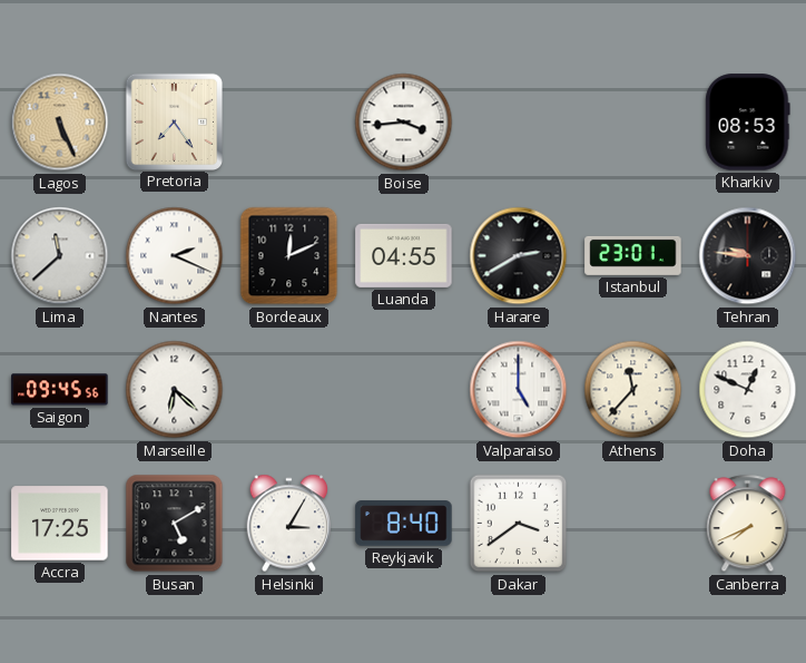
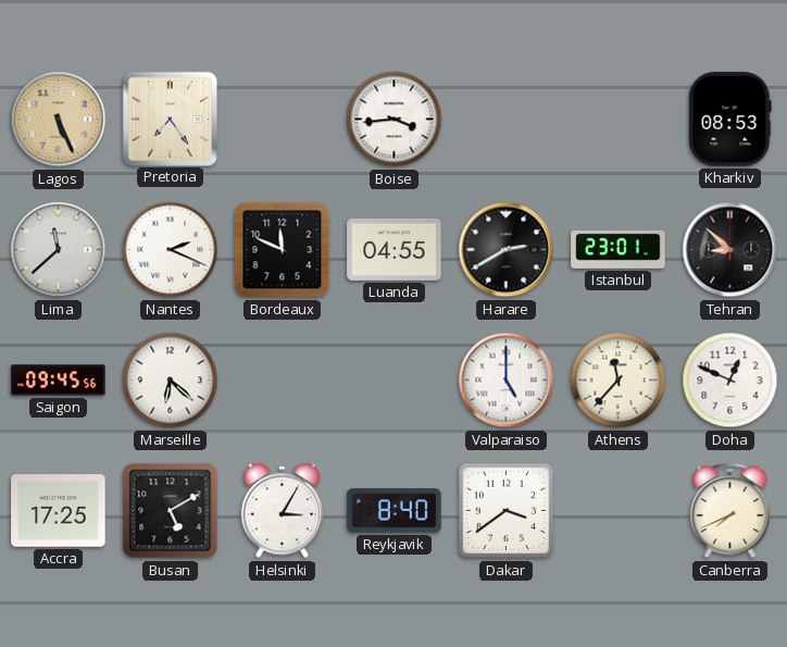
Bordeaux: 12:11 -> 11:49 (283, 250)
Tehran: 9:46 -> 8:52 (730, 250)
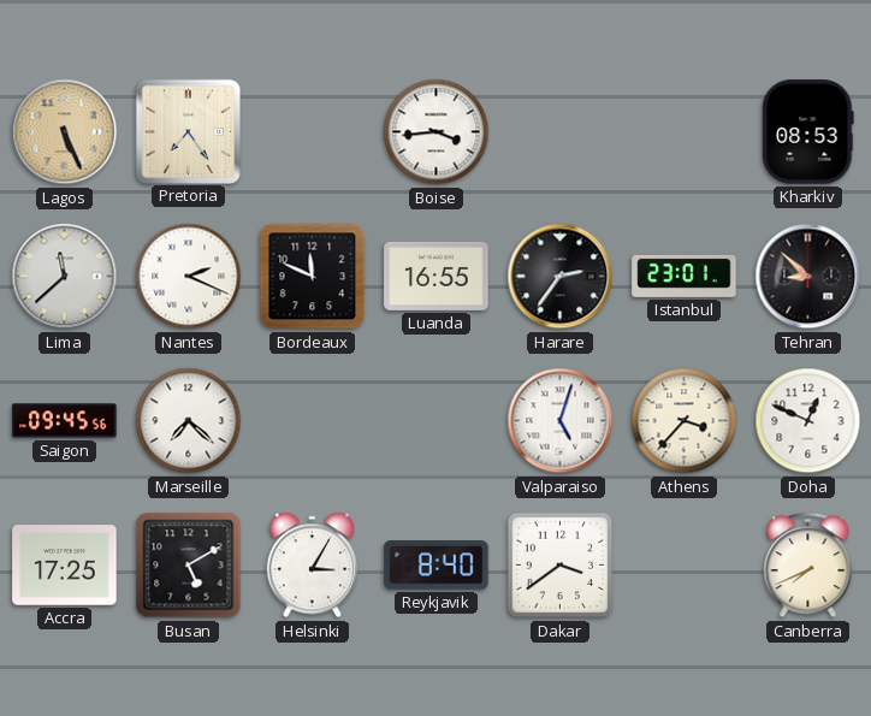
Luanda: 04:55 -> 16:55 (437, 276)
Harare: 2:40 -> 2:36 (561, 277)
Marseille: 6:22 -> 7:22 (189, 421)
Valparaiso: 5:00 -> 5:03 (561, 421)
Athens: 11:37 -> 3:37 (685, 421)
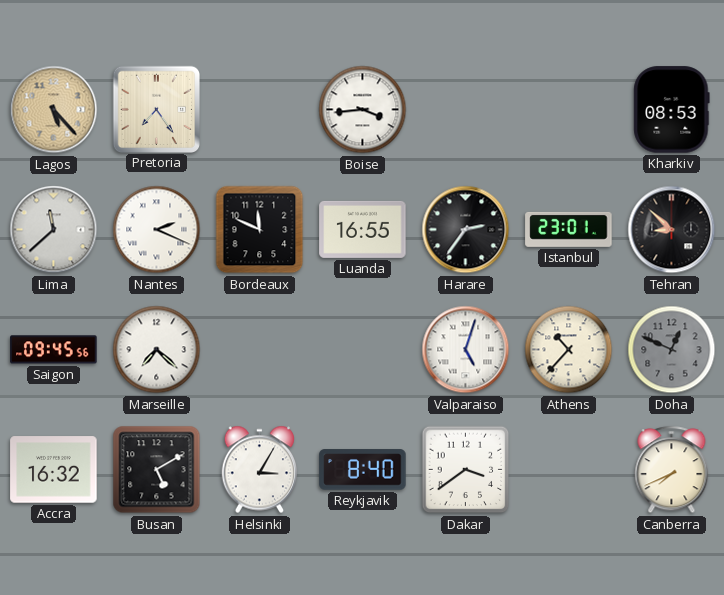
Lagos: 5:26 -> 5:23 (54, 110)
Athens: 3:37 -> 10:37 (569, 350)
Doha dial: white -> grey (672, 350)
Accra: 17:25 -> 16:32 (54, 470)
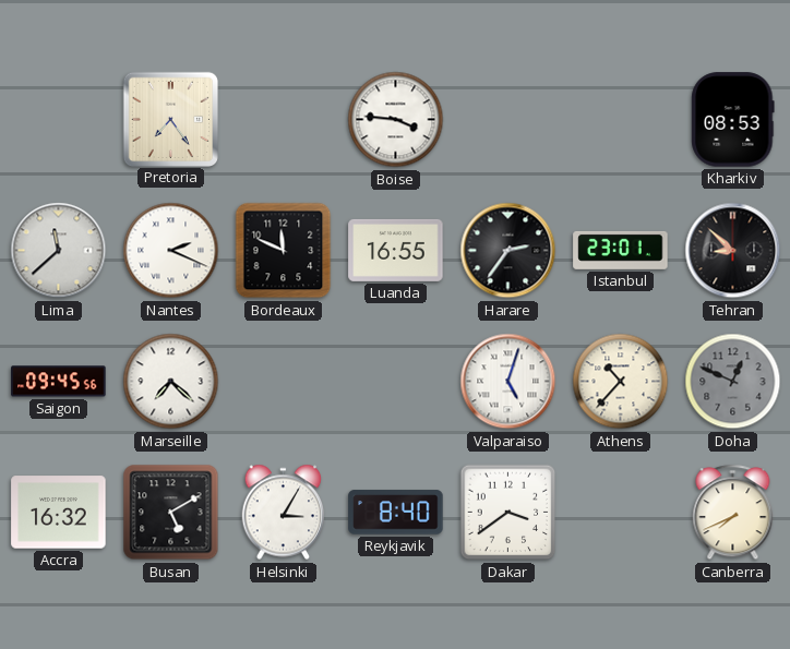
Lagos: 5:23 -> none (54, 110)
Boise: 3:44 -> 3:46 (396, 120)
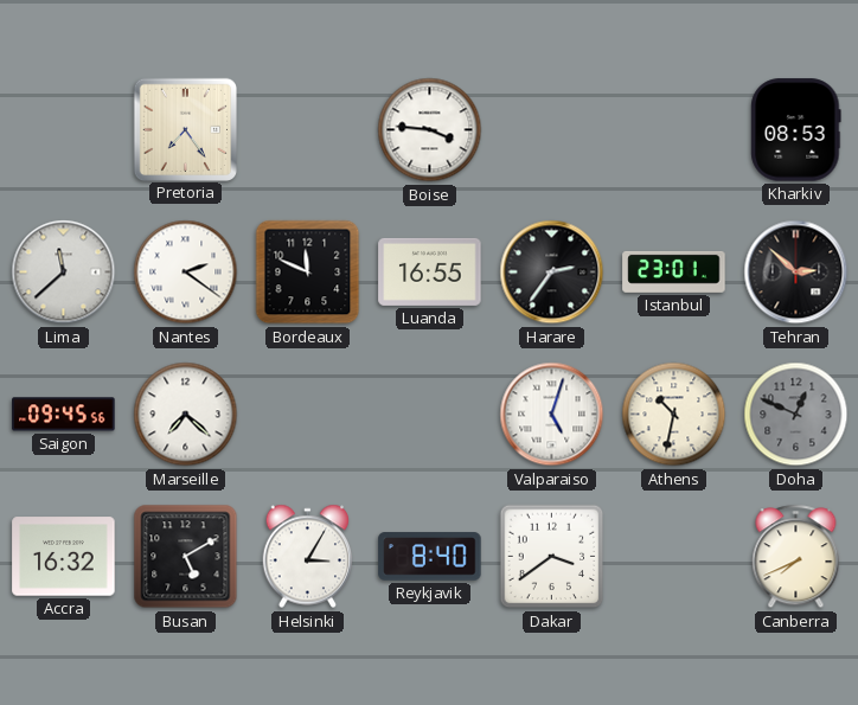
Nantes: 2:19 -> 2:21 (186, 273)
Tehran: 8:52 -> 2:52 (796, 273)
Athens: 10:37 -> 10:32 (674, 415)
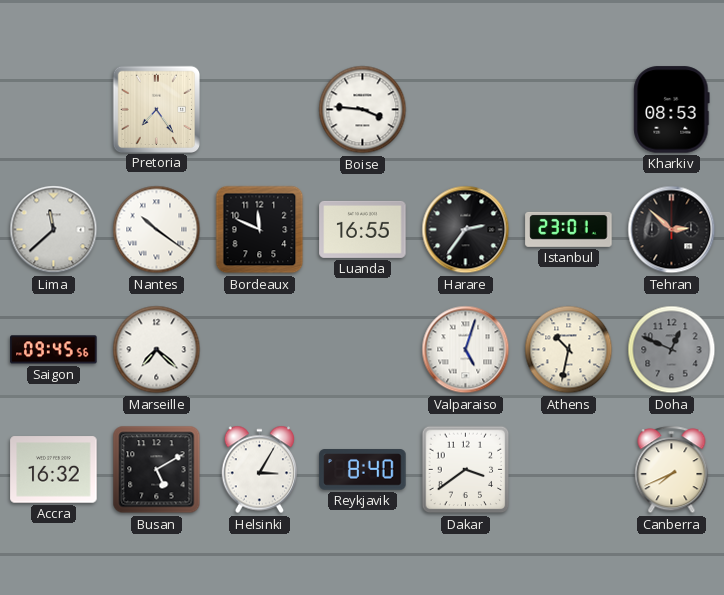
Nantes: 2:21 -> 10:21 (157, 230)
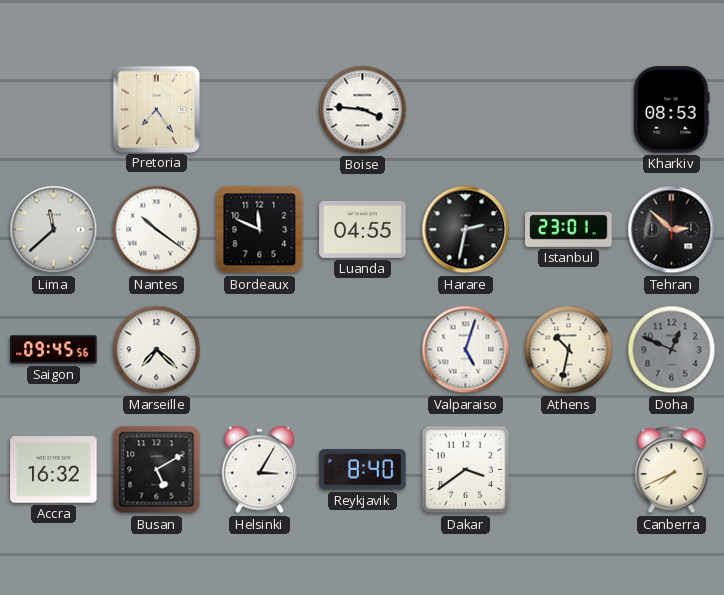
Luanda: 16:55 -> 04:55 (363, 229)
Harare: 2:36 -> 2:32 (466, 230)
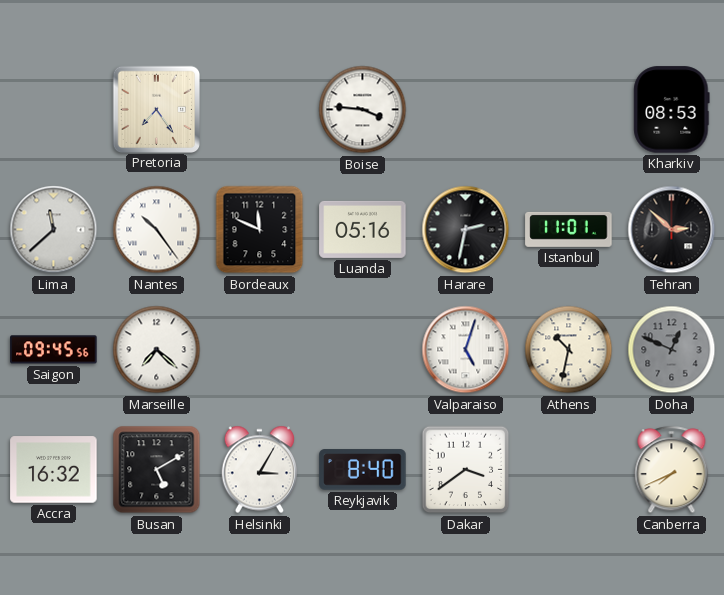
Nantes: 10:21 -> 10:24 (157, 230)
Luanda: 04:55 -> 05:16 (363, 229)
Istanbul: 23:01 -> 11:01 (569, 229)
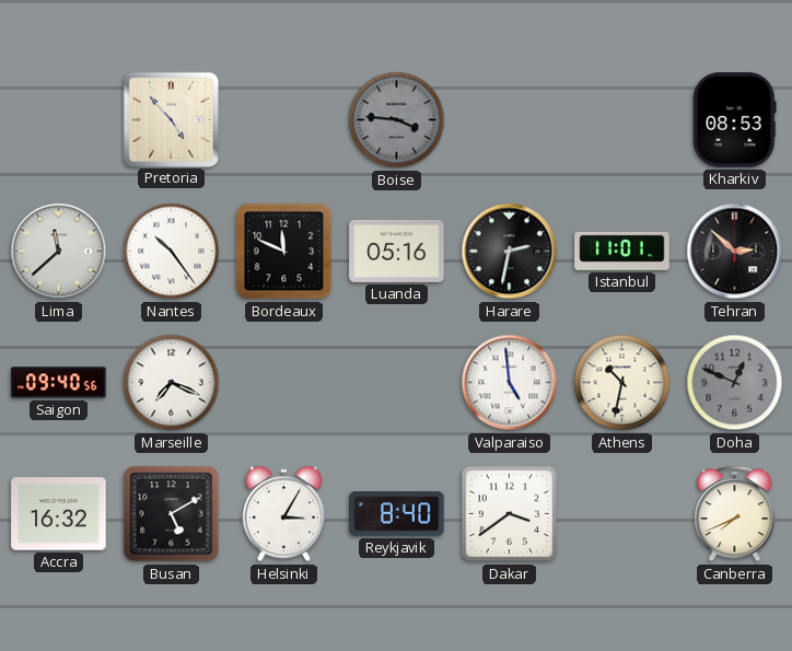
Pretoria: 7:24 -> 4:53 (171, 119)
Boise dial: white -> grey (397, 120)
Saigon: 09:45 -> 09:40 (59, 383)
Marseille: 7:22 -> 7:19 (172, 383)
Valparaiso: 5:03 -> 4:59 (510, 383)
